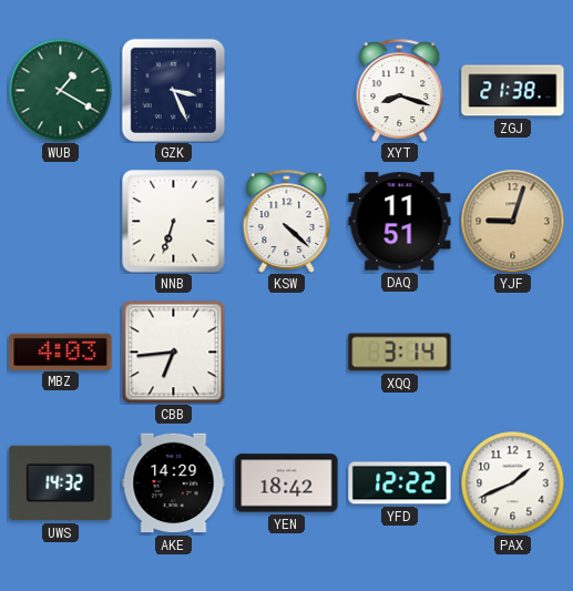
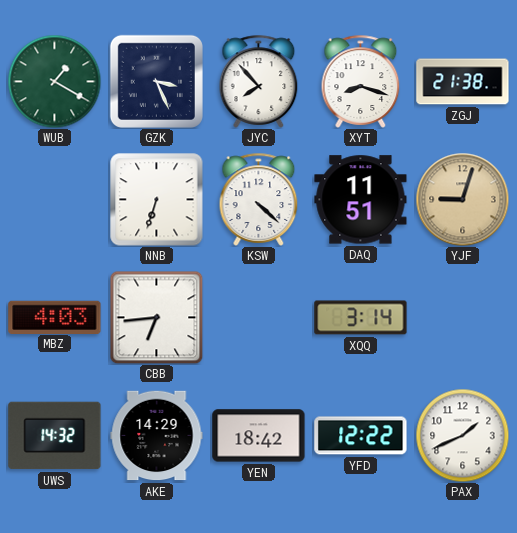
JYC: none -> 7:53 (259, 81)
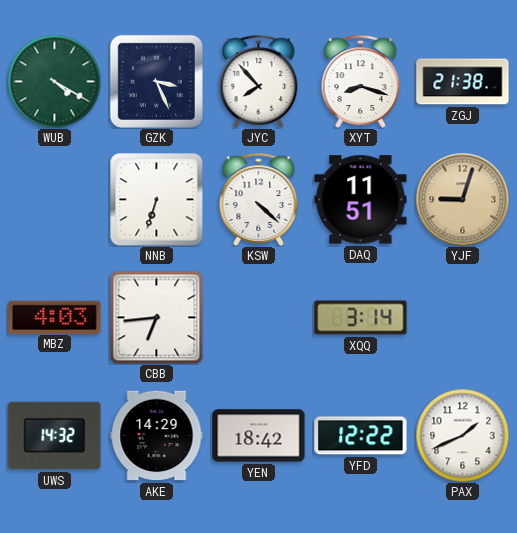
WUB: 1:20 -> 4:20 (54, 81)
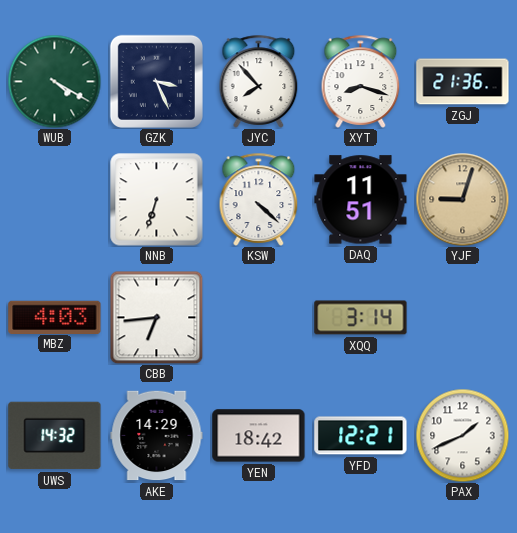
ZGJ: 21:38 -> 21:36 (463, 82)
YFD: 12:22 -> 12:21 (361, 436)
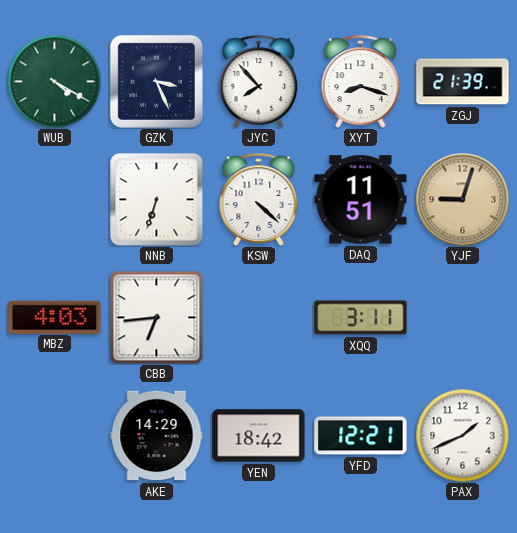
ZGJ: 21:36 -> 21:39 (463, 82)
XQQ: 3:14 -> 3:11 (361, 318)
UWS: 14:32 -> none (55, 436)
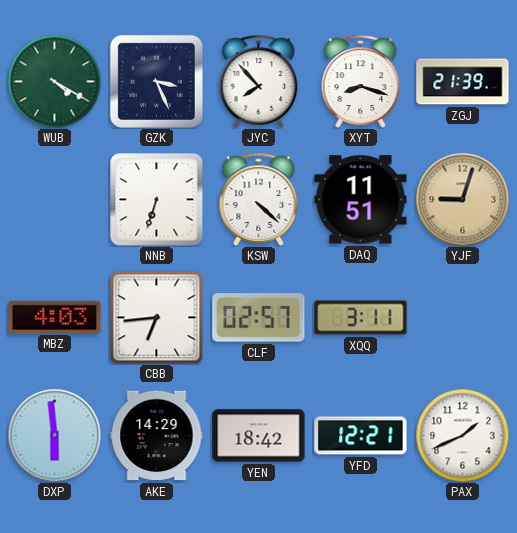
CLF: none -> 02:57 (259, 318)
DXP: none -> 5:59 (54, 435)
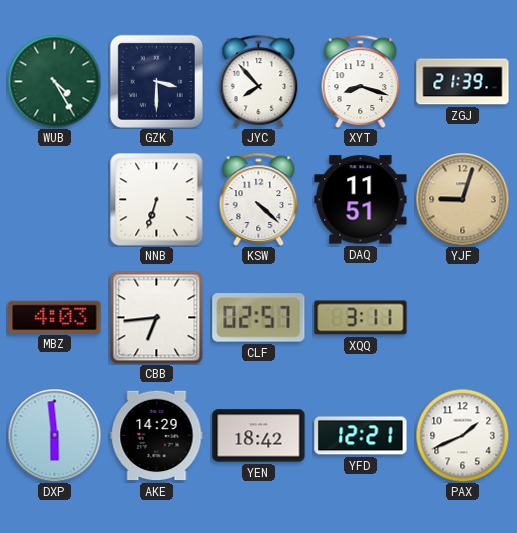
WUB: 4:20 -> 4:25 (54, 81)
GZK: 3:26 -> 3:30 (156, 81)
